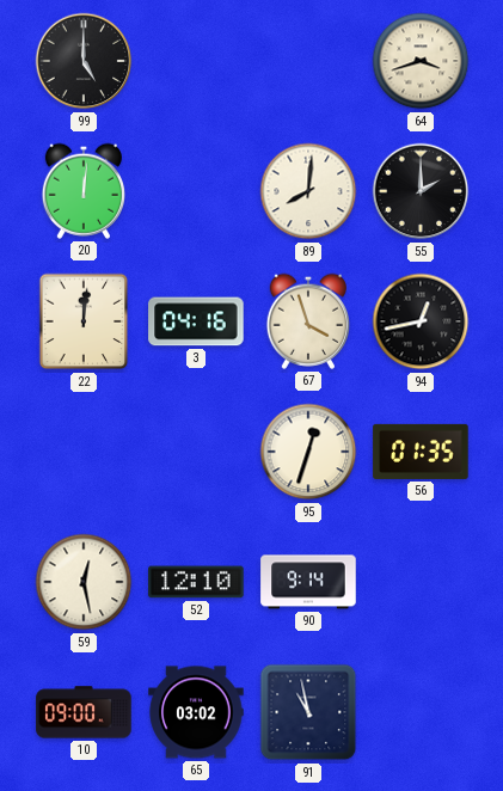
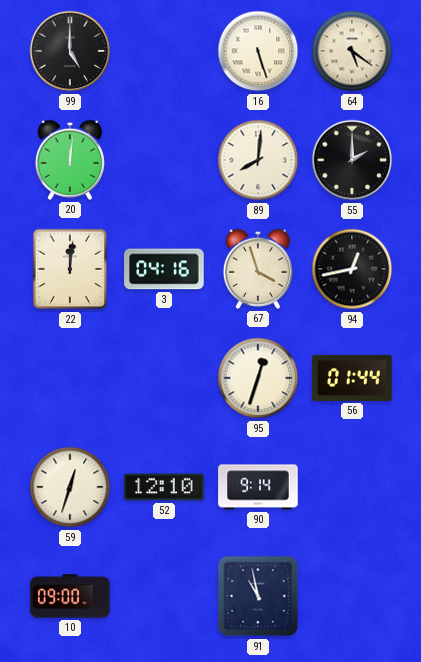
16: none -> 5:27 (258, 51)
64: 3:42 -> 5:21 (352, 51)
56: 01:35 -> 01:44 (352, 378)
59: 12:28 -> 12:33 (70, 487)
65: 03:02 -> none (196, 712)
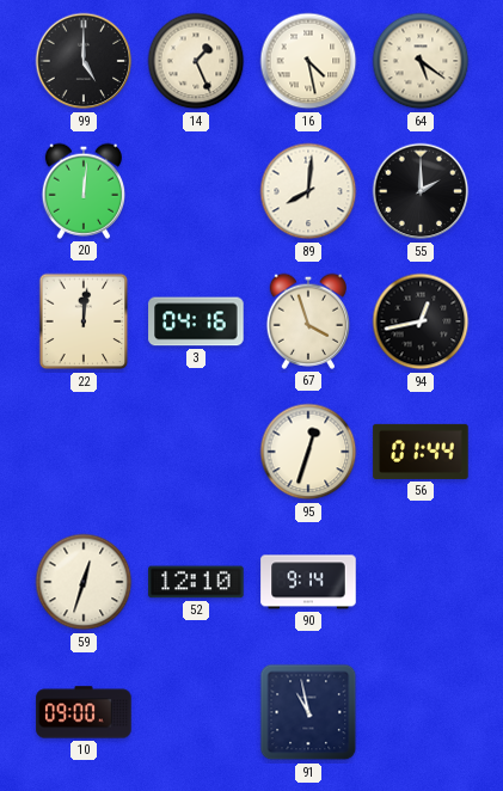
14: none -> 1:26 (196, 61)
16: 5:27 -> 4:28 (308, 61)
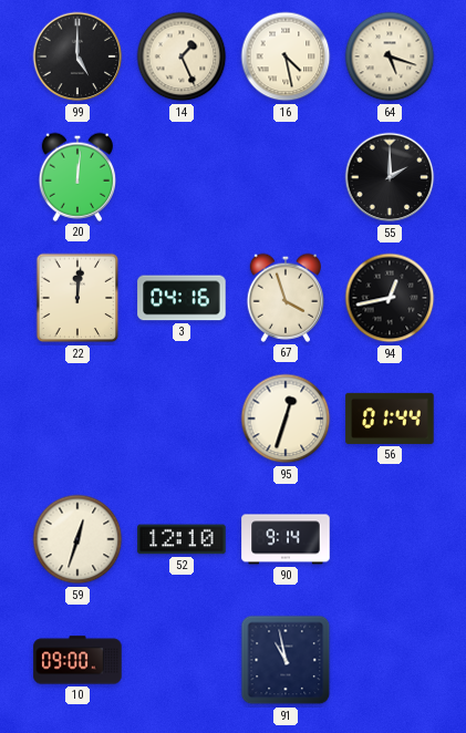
64: 5:21 -> 5:18 (390, 56)
89: 8:01 -> none (308, 191)
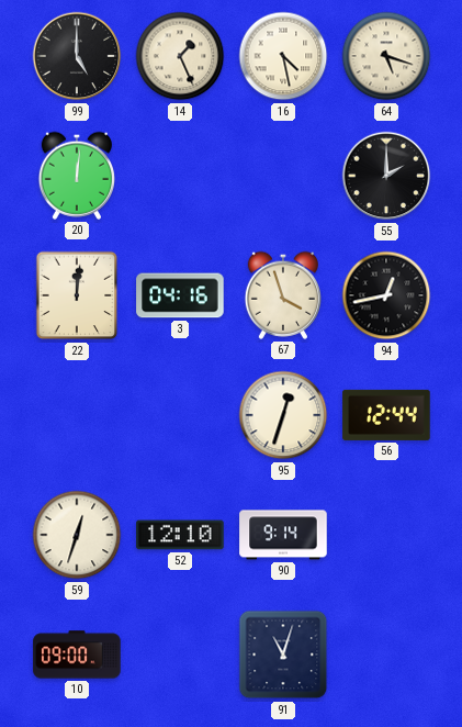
56: 01:44 -> 12:44 (386, 415)
91: 10:58 -> 11:03 (283, 655)
